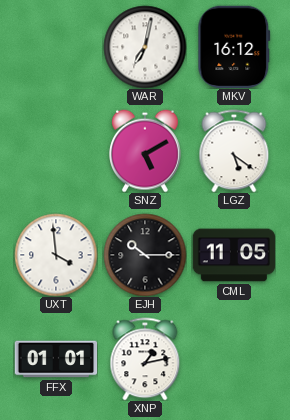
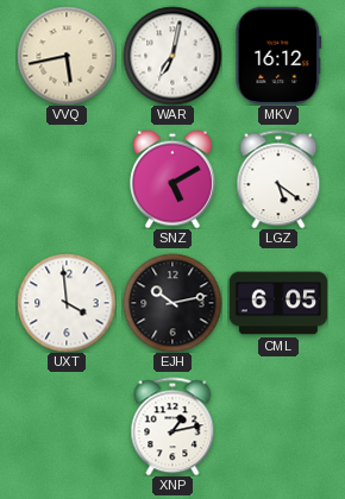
VVQ: none -> 5:43 (67, 56)
EJH: 10:15 -> 10:13 (172, 303)
CML: 11:05 -> 6:05 (278, 303)
FFX: 01:01 -> none (56, 359)
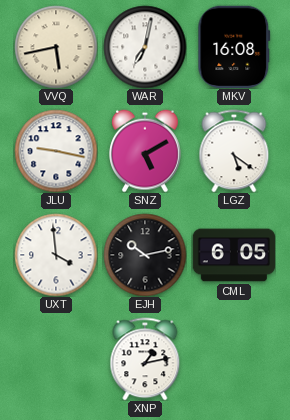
MKV: 16:12 -> 16:08 (234, 46)
JLU: none -> 9:17 (56, 151)
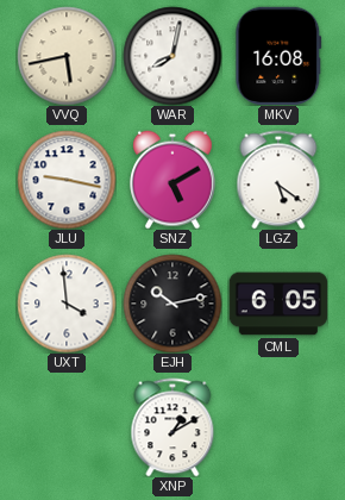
WAR: 7:02 -> 8:02 (172, 56)
XNP: 1:13 -> 1:10 (172, 427)
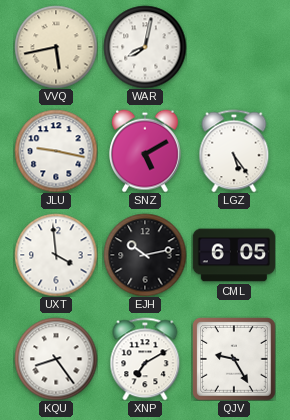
MKV: 16:08 -> none (278, 55)
LGZ: 5:21 -> 5:24 (234, 151)
KQU: none -> 8:24 (56, 359)
XNP: 1:10 -> 7:10 (145, 359)
QJV: none -> 9:25 (234, 359)
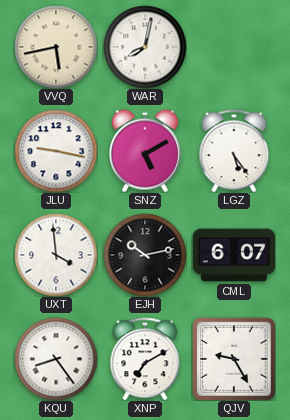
CML: 6:05 -> 6:07 (234, 255)
